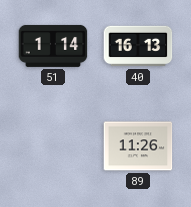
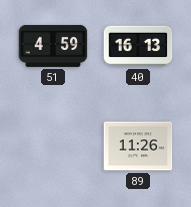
51: 1:14 -> 4:59 (53, 46)
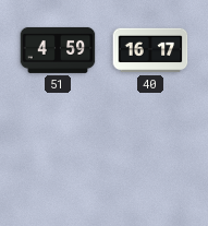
40: 16:13 -> 16:17 (150, 50)
89: 11:26 -> none (138, 146)
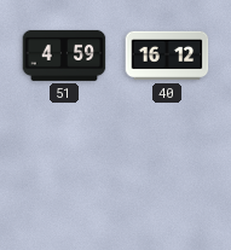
40: 16:17 -> 16:12 (167, 56)
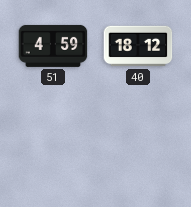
40: 16:12 -> 18:12 (138, 46)
